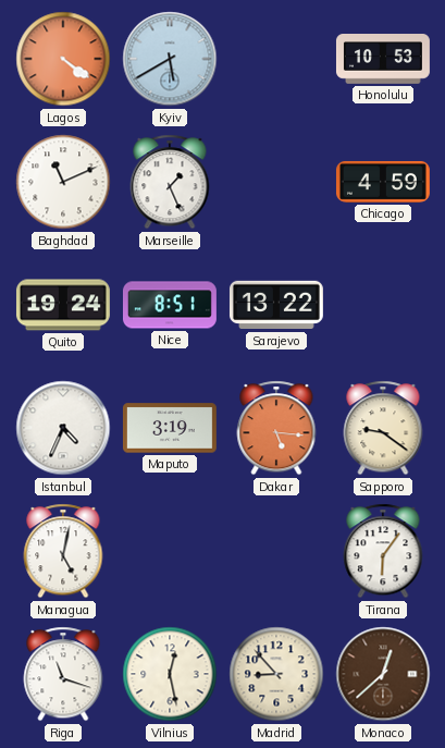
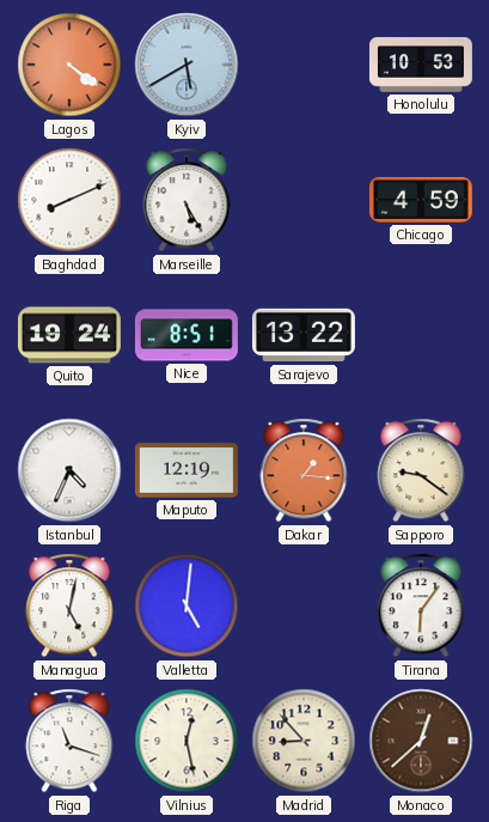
Baghdad: 11:11 -> 8:11 (69, 200)
Marseille: 1:26 -> 5:25 (187, 200)
Maputo: 3:19 -> 12:19 (187, 470)
Dakar: 5:16 -> 1:16 (304, 470)
Valletta: none -> 5:01 (187, 605)
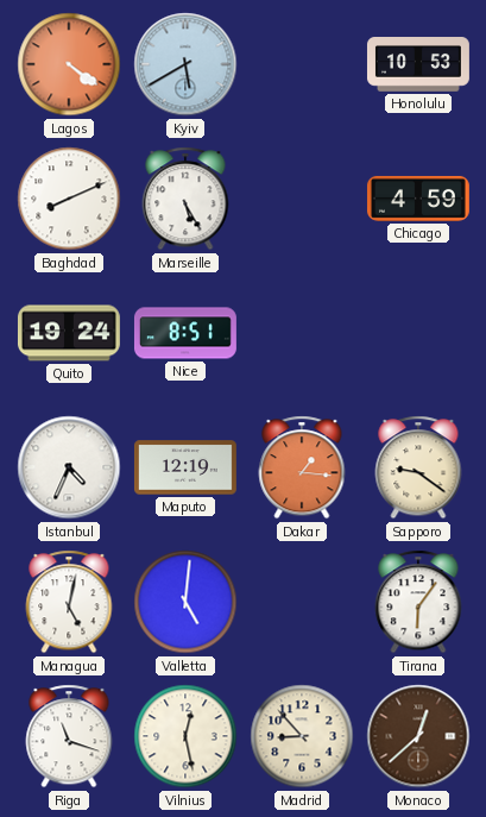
Sarajevo: 13:22 -> none (304, 335)
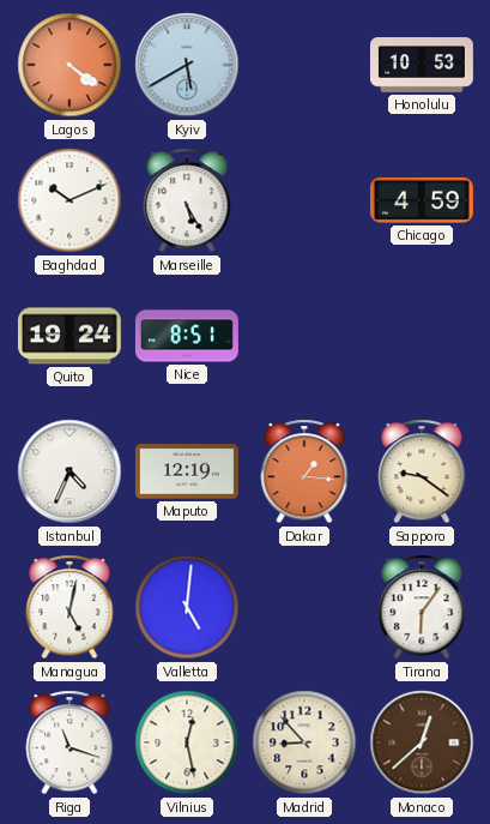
Baghdad: 8:11 -> 10:11 (69, 200)
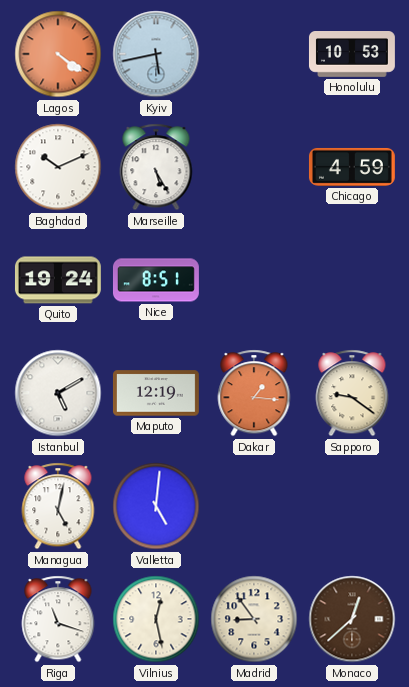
Kyiv: 5:40 -> 5:43 (156, 54)
Istanbul: 4:34 -> 5:10 (58, 393)
Tirana: 6:06 -> none (422, 607)
Madrid: 8:53 -> 8:54 (254, 619)
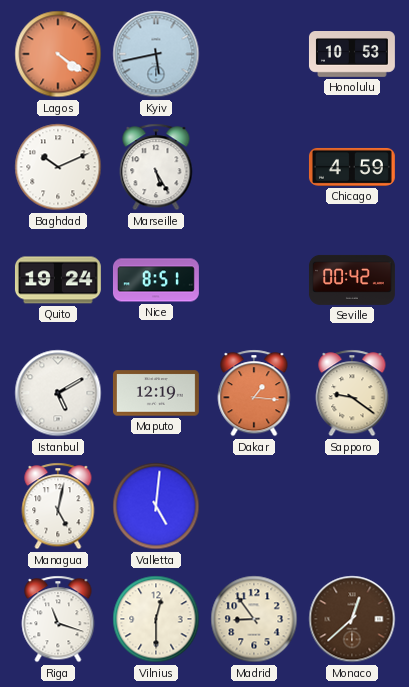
Seville: none -> 00:42 (352, 280)
Vilnius: 12:28 -> 12:30 (156, 619)
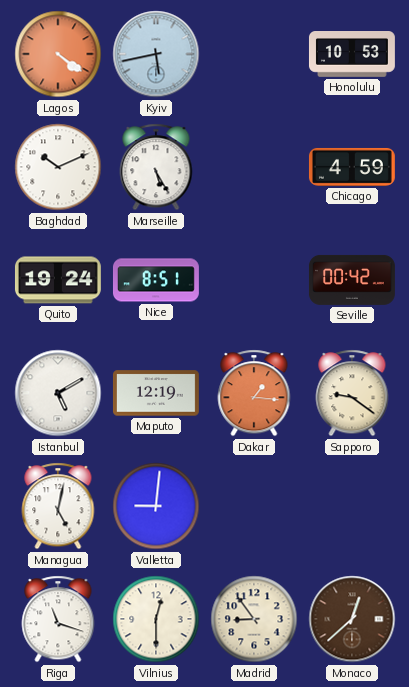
Valletta: 5:01 -> 9:01 (156, 506)
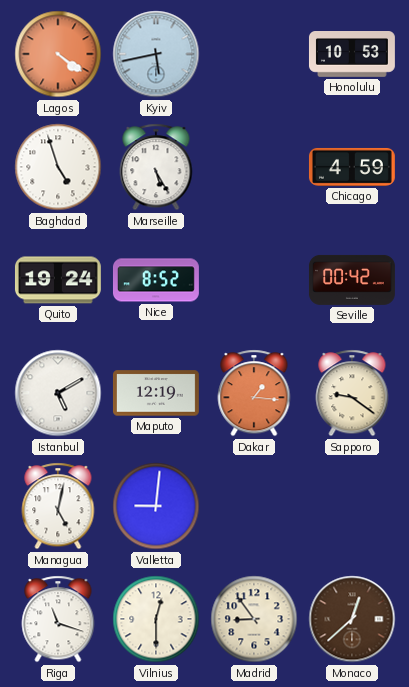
Baghdad: 10:11 -> 4:57 (58, 167)
Nice: 8:51 -> 8:52 (156, 280)
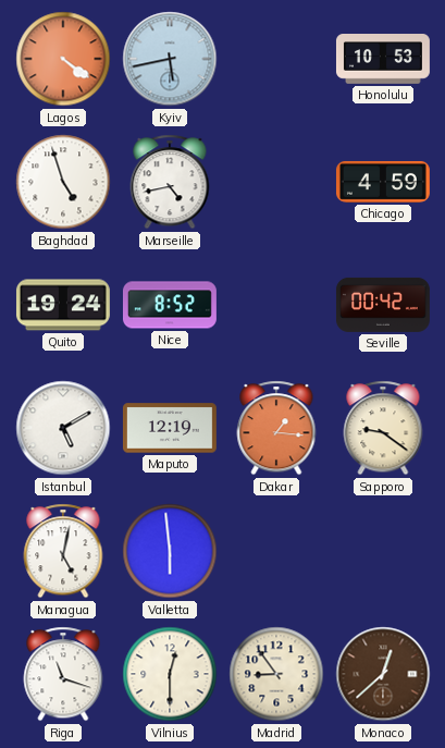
Marseille: 5:25 -> 4:43 (170, 182)
Valletta: 9:01 -> 5:59 (170, 551)
